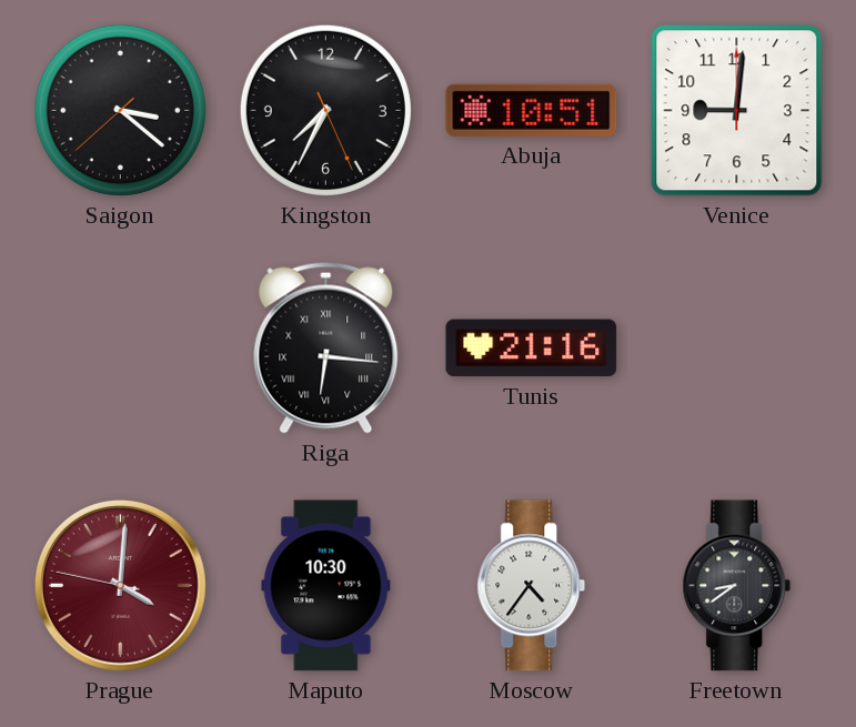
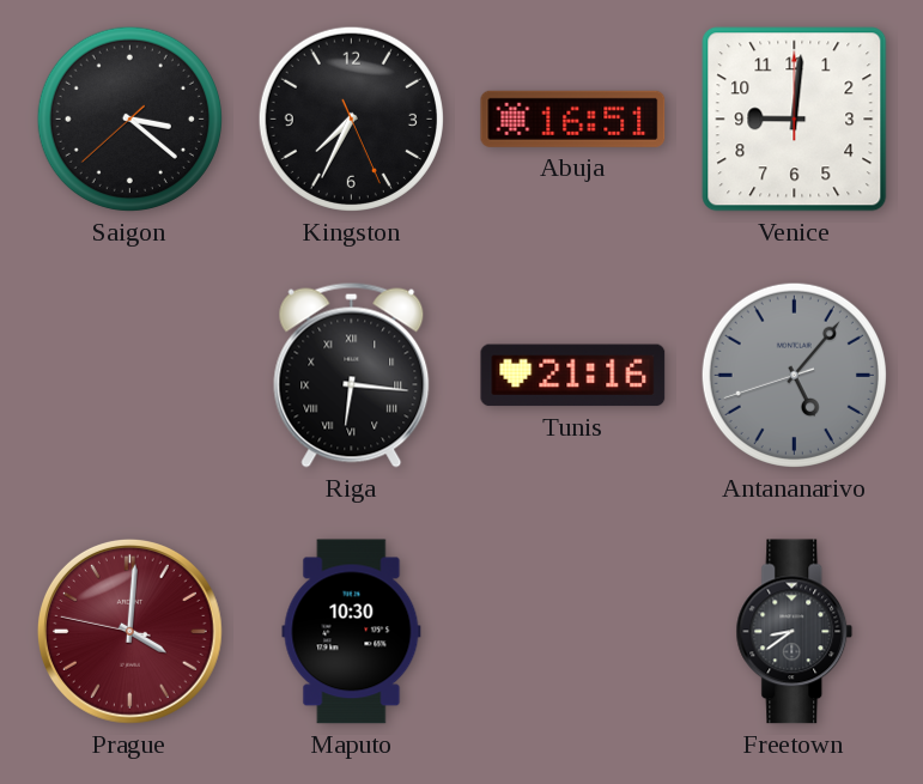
Abuja: 10:51 -> 16:51 (573, 118)
Antananarivo: none -> 5:06 (794, 375)
Moscow: 4:36 -> none (532, 586)
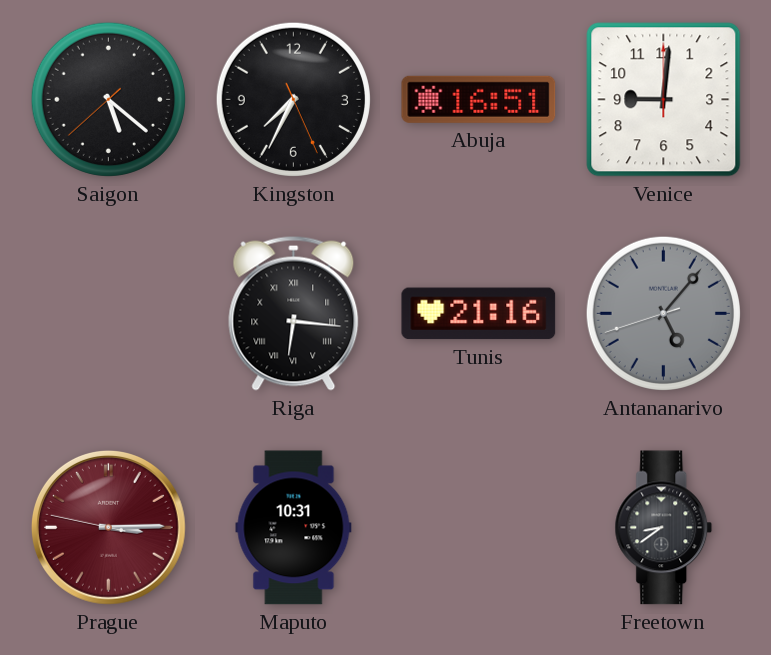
Saigon: 3:21 -> 5:21 (108, 99)
Prague: 4:00 -> 3:14 (108, 527)
Maputo: 10:30 -> 10:31 (294, 528)
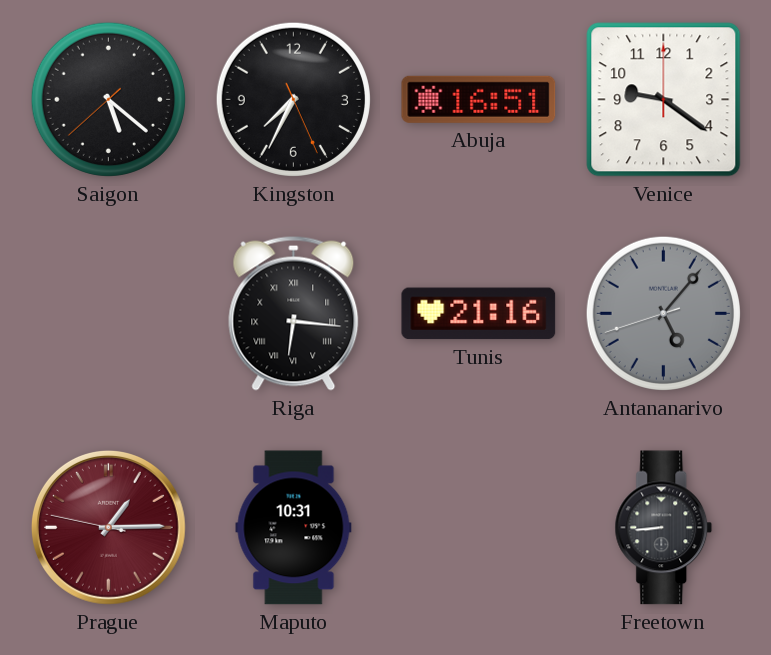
Venice: 9:01 -> 9:21 (664, 100)
Prague: 3:14 -> 1:14 (108, 527)
Freetown: 8:39 -> 8:44 (664, 528)
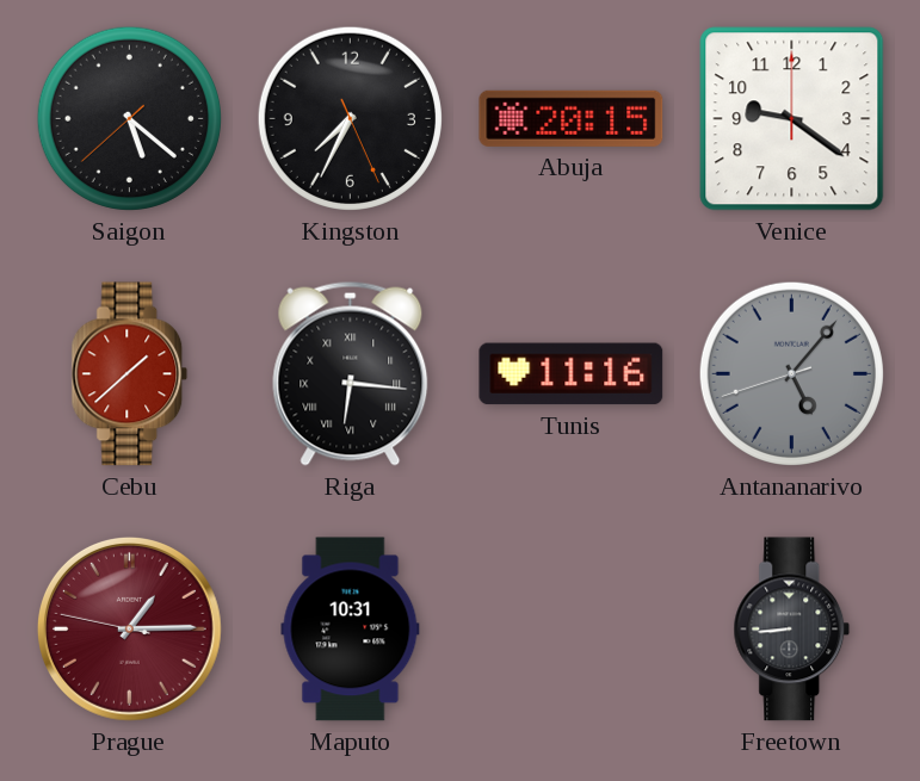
Abuja: 16:51 -> 20:15 (572, 118)
Cebu: none -> 1:38 (130, 374)
Tunis: 21:16 -> 11:16 (572, 374)
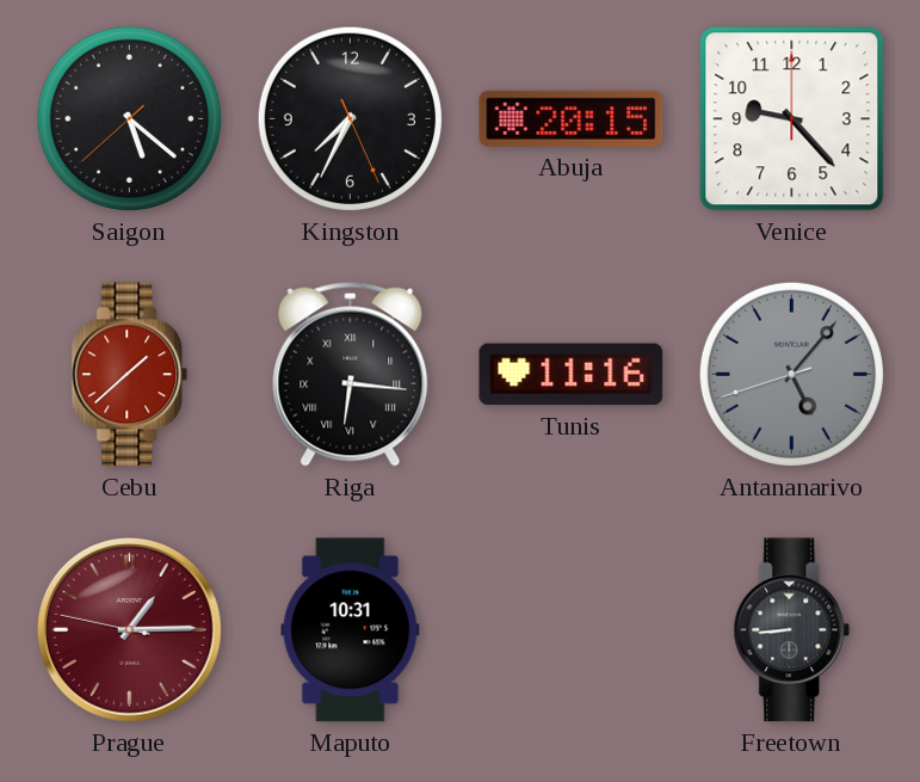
Venice: 9:21 -> 9:23 (792, 119)
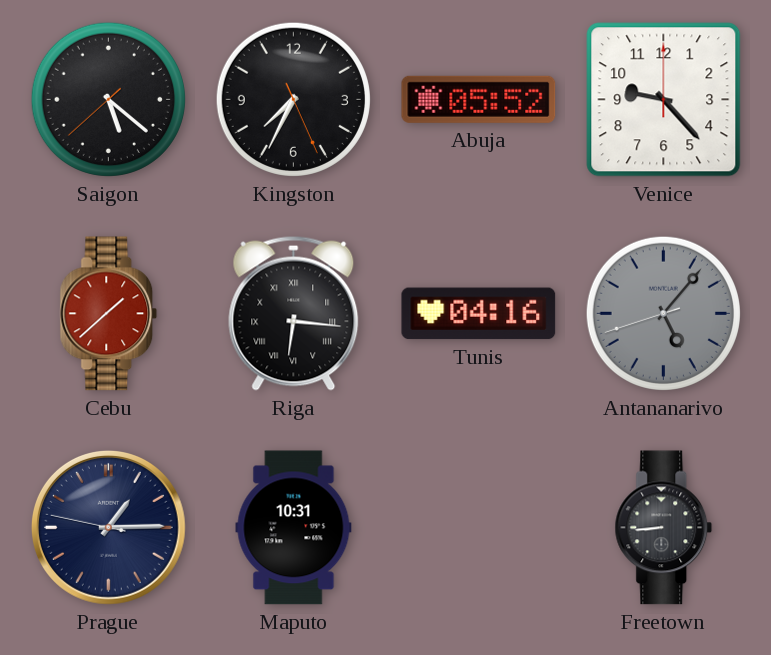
Abuja: 20:15 -> 05:52 (479, 99)
Tunis: 11:16 -> 04:16 (479, 314)
Prague dial: burgundy -> navy (108, 527)
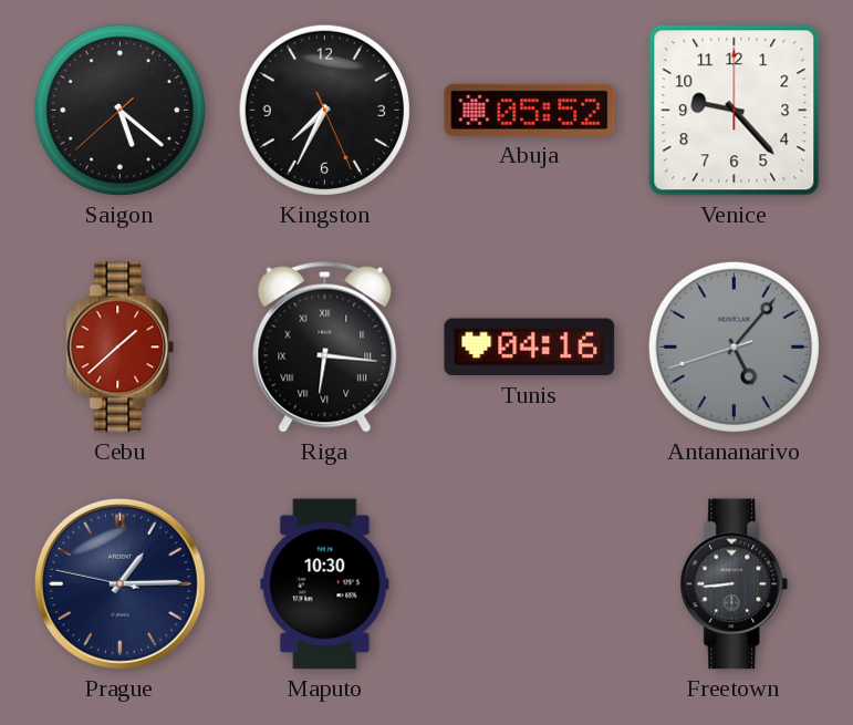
Maputo: 10:31 -> 10:30 (325, 584)
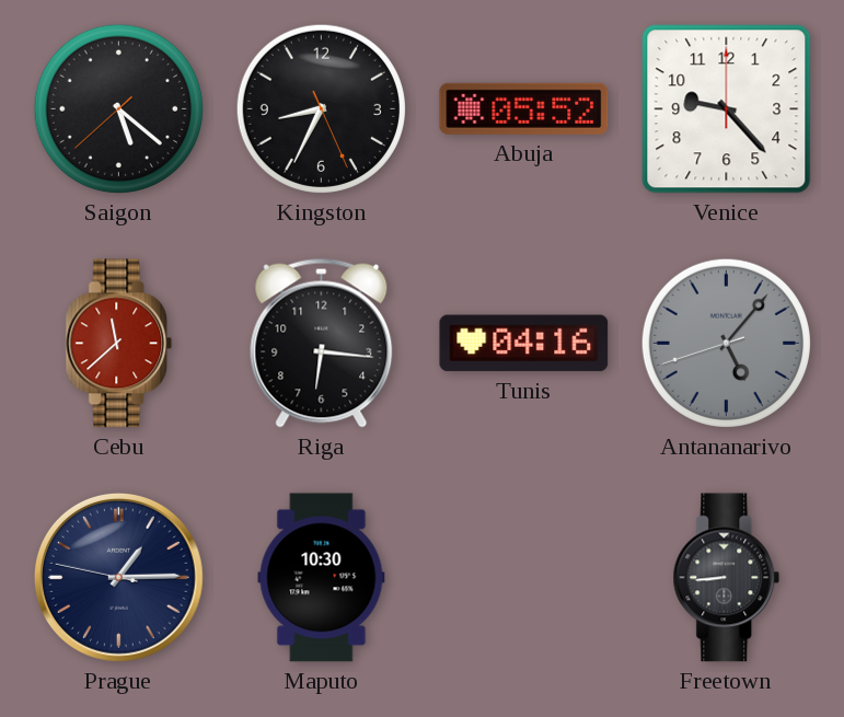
Kingston: 7:34 -> 8:34 (321, 108)
Cebu: 1:38 -> 11:38 (119, 344)
Riga numerals: Roman -> Arabic (322, 343)
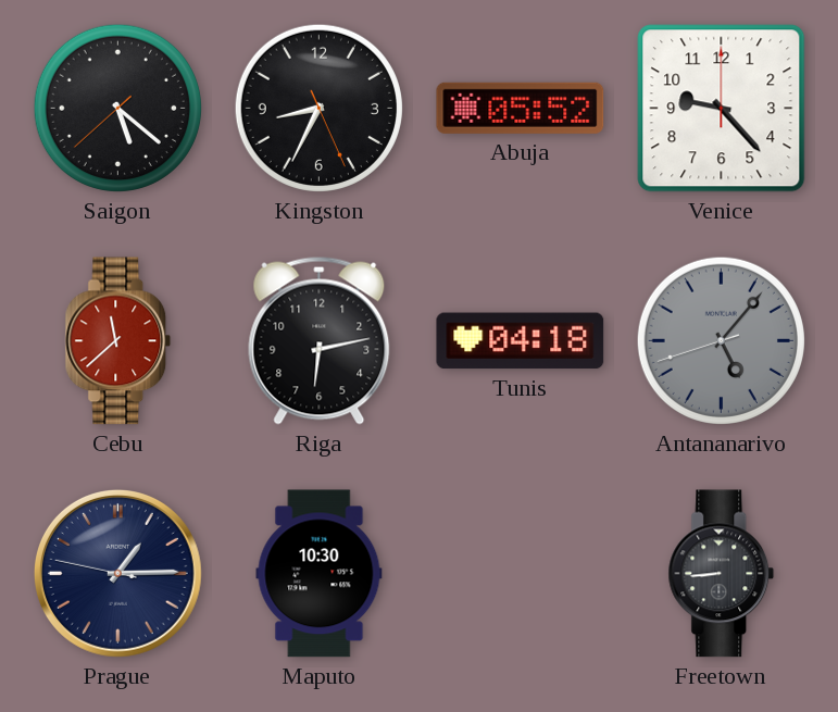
Riga: 6:16 -> 6:13 (320, 340)
Tunis: 04:16 -> 04:18 (521, 341)
